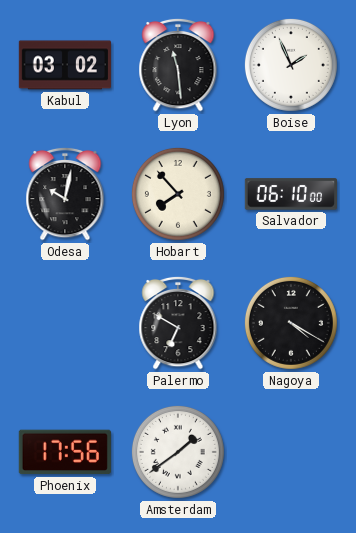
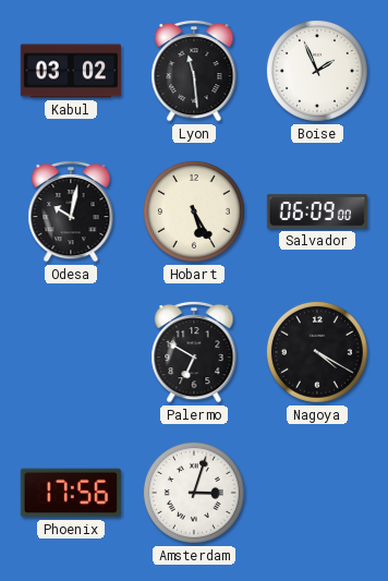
Hobart: 7:53 -> 5:25 (194, 211)
Salvador: 06:10 -> 06:09 (316, 211)
Amsterdam: 1:39 -> 3:03 (194, 493)
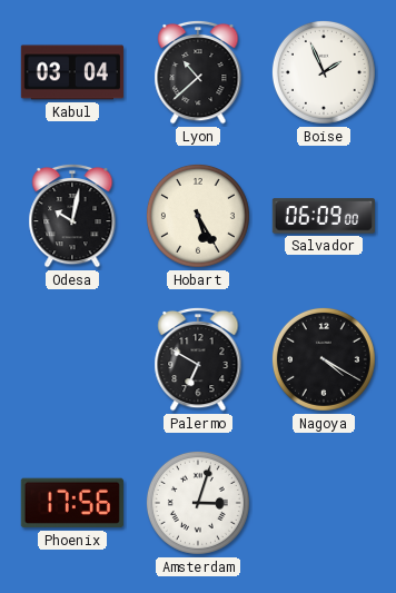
Kabul: 03:02 -> 03:04 (72, 72)
Lyon: 11:29 -> 10:38 (198, 72)
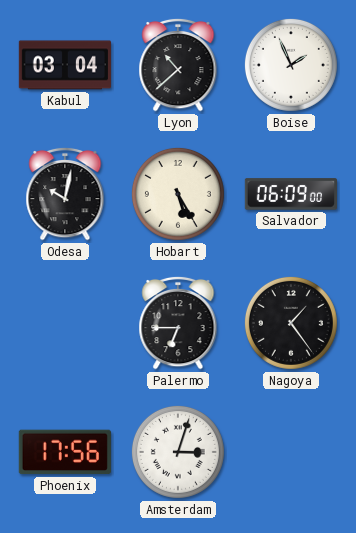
Palermo: 6:50 -> 6:45 (178, 323)
Nagoya: 4:20 -> 1:24 (291, 323)
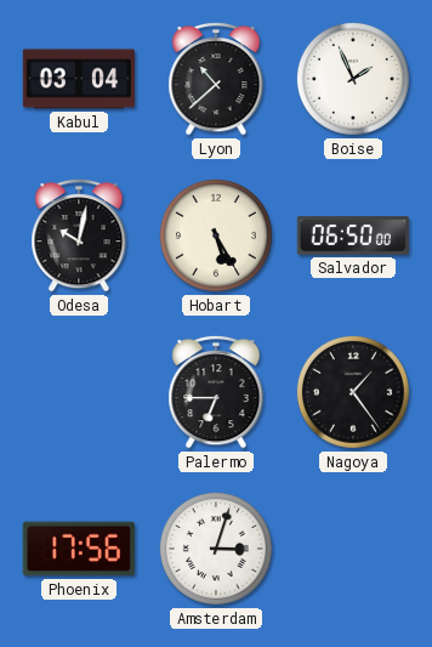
Salvador: 06:09 -> 06:50 (352, 235)
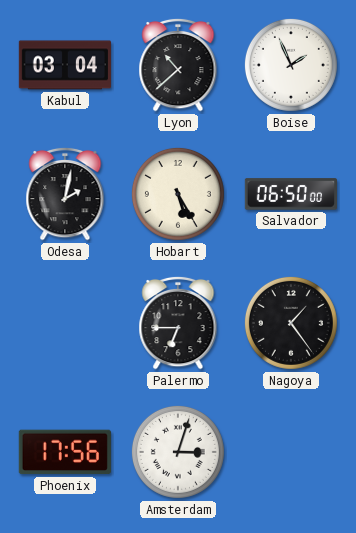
Odesa: 10:02 -> 2:02 (65, 194)
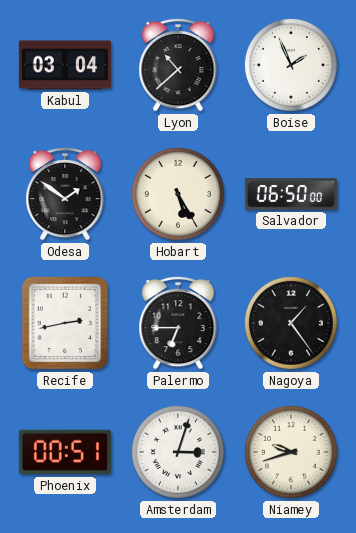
Odesa: 2:02 -> 1:51 (65, 194)
Recife: none -> 2:43 (65, 323)
Phoenix: 17:56 -> 00:51 (65, 452)
Niamey: none -> 9:42 (291, 452)
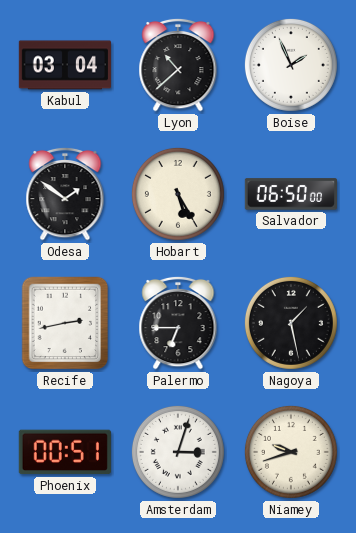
Nagoya: 1:24 -> 1:28 (291, 323)
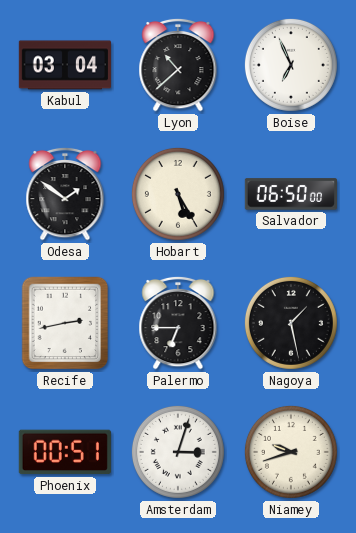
Boise: 1:56 -> 6:56 (291, 65)
